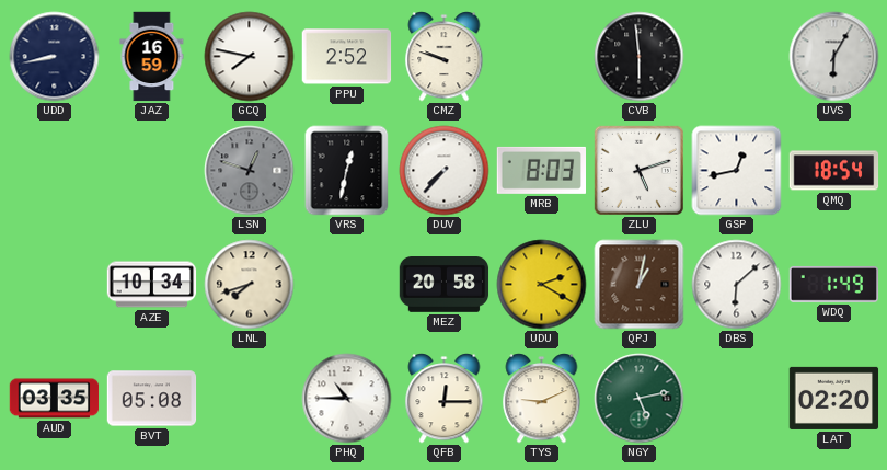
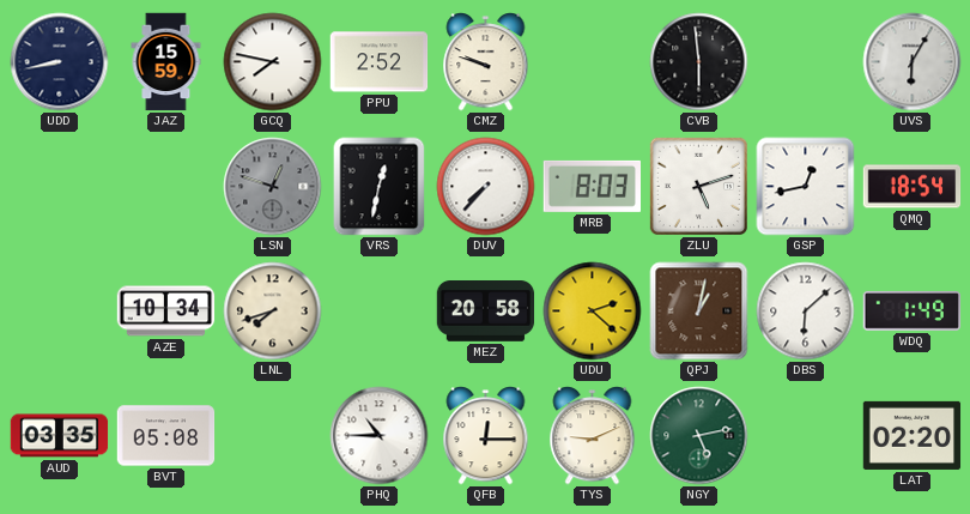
JAZ: 16:59 -> 15:59 (166, 62)
UDU: 2:20 -> 2:22 (593, 312)
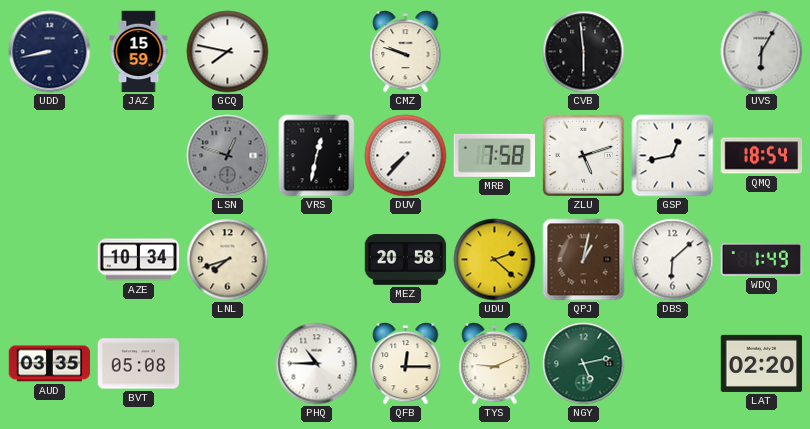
PPU: 2:52 -> none (380, 62)
MRB: 8:03 -> 7:58 (494, 155)
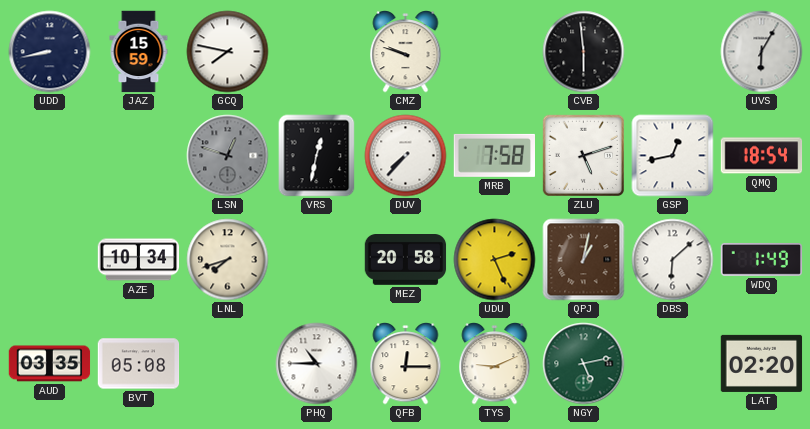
UDU: 2:22 -> 2:26 (495, 260)
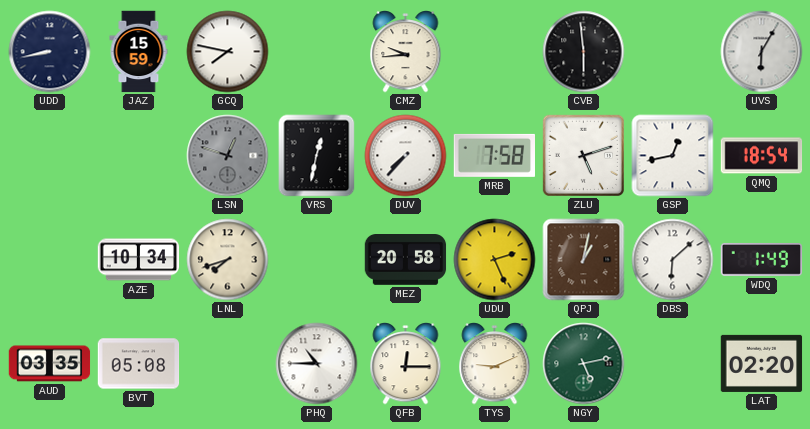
CMZ: 9:48 -> 9:44 (406, 52)
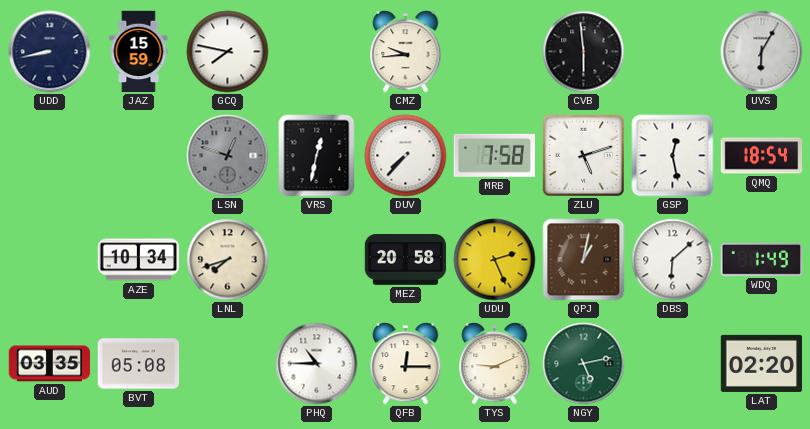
GSP: 12:43 -> 12:28 (673, 156)
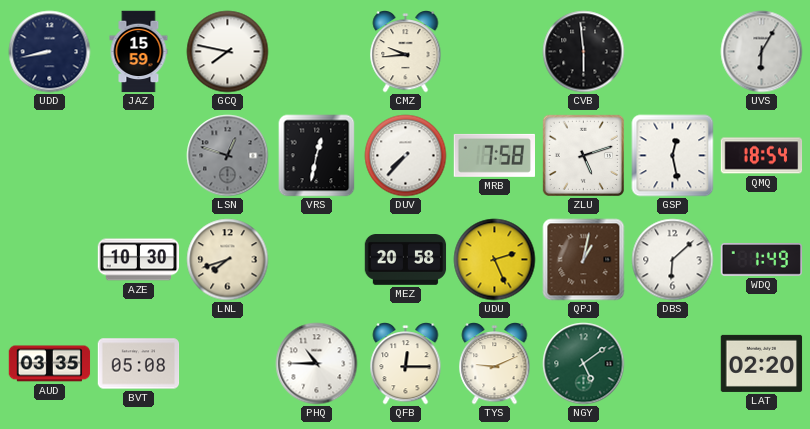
AZE: 10:34 -> 10:30 (139, 260)
NGY: 5:13 -> 5:09 (584, 364)
